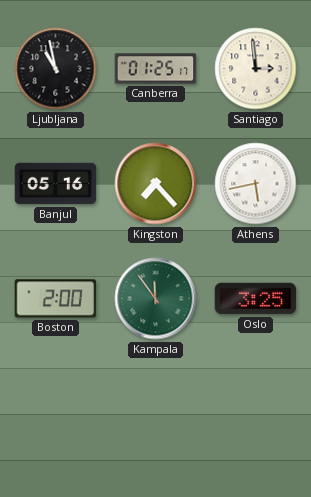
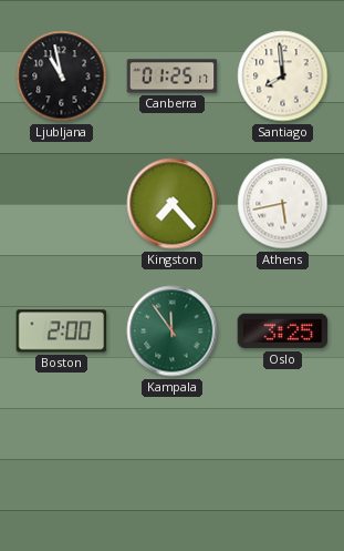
Santiago: 2:59 -> 7:59 (283, 76)
Banjul: 05:16 -> none (56, 184)
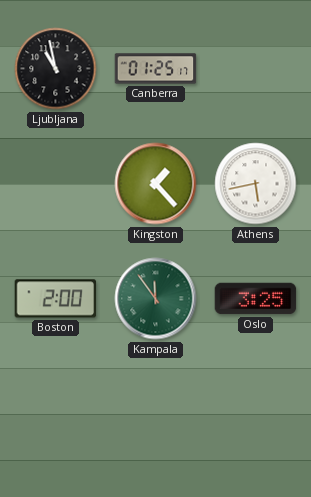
Santiago: 7:59 -> none (283, 76)
Kingston: 7:23 -> 1:23 (156, 184)
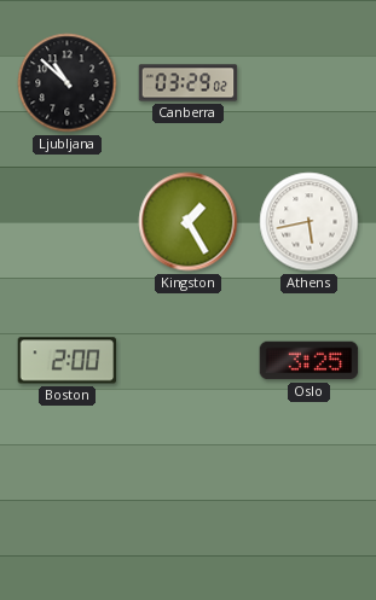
Ljubljana: 10:58 -> 10:52 (68, 83)
Canberra: 01:25 -> 03:29 (189, 83)
Kingston: 1:23 -> 1:25 (189, 222)
Kampala: 11:54 -> none (156, 299)
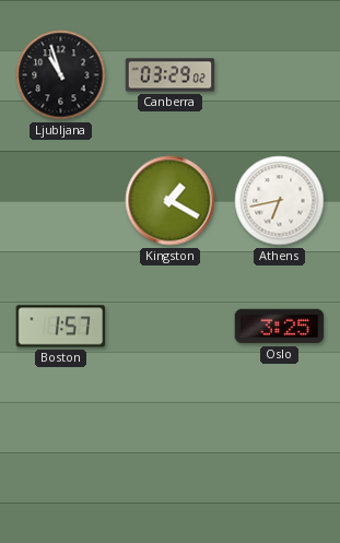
Ljubljana: 10:52 -> 10:57 (61, 75)
Kingston: 1:25 -> 1:20 (171, 201)
Athens: 5:43 -> 6:43 (280, 201)
Boston: 2:00 -> 1:57 (61, 327)
